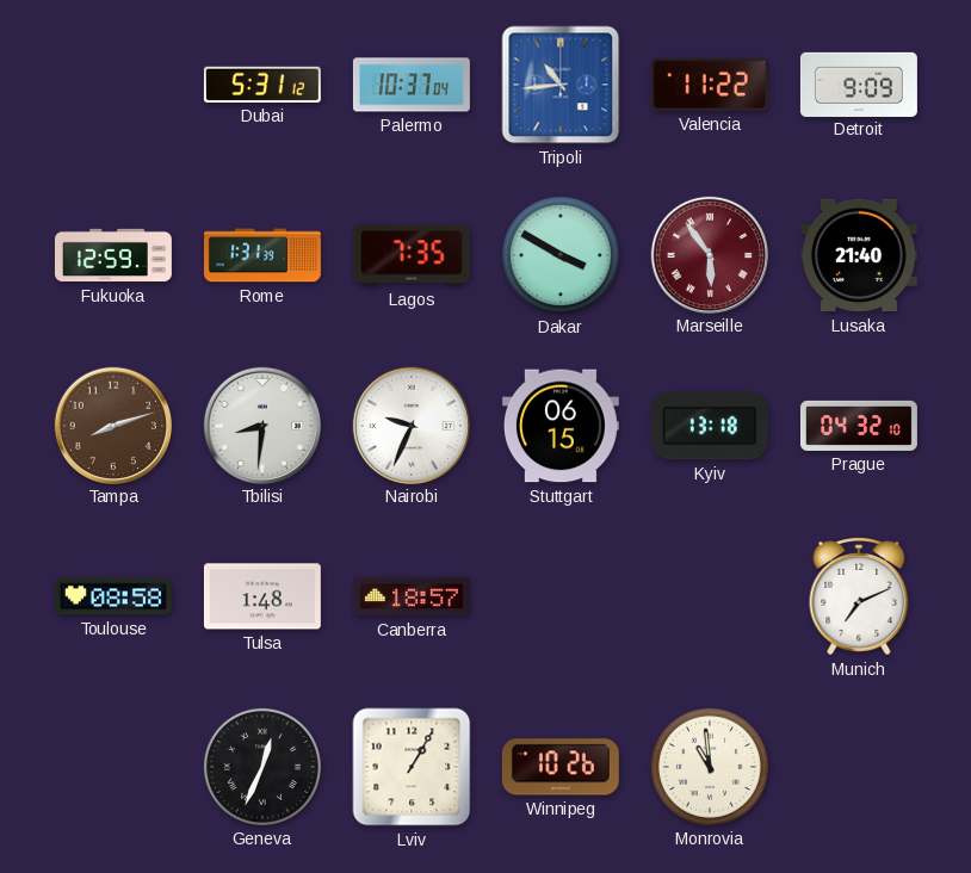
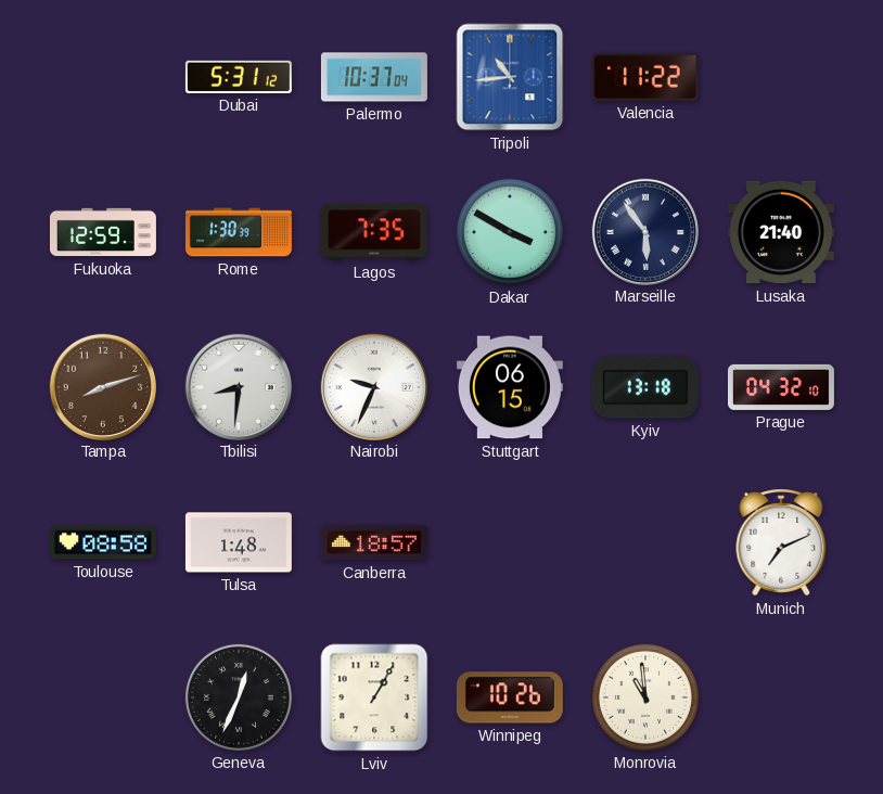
Detroit: 9:09 -> none (859, 83)
Rome: 1:31 -> 1:30 (239, 232)
Marseille dial: burgundy -> navy (644, 231)
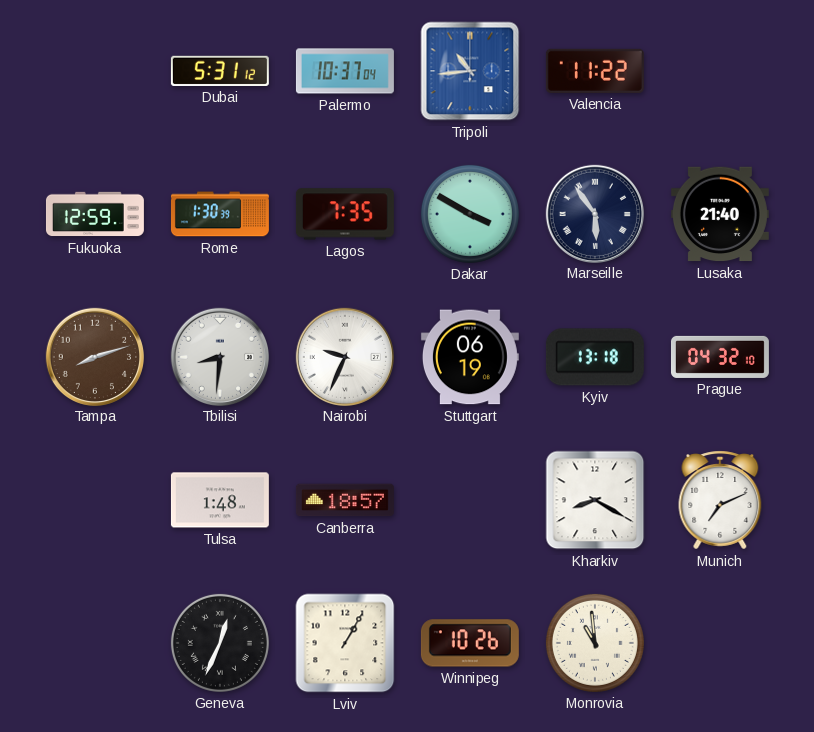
Stuttgart: 06:15 -> 06:19 (470, 357)
Toulouse: 08:58 -> none (103, 542)
Kharkiv: none -> 8:20 (595, 500)
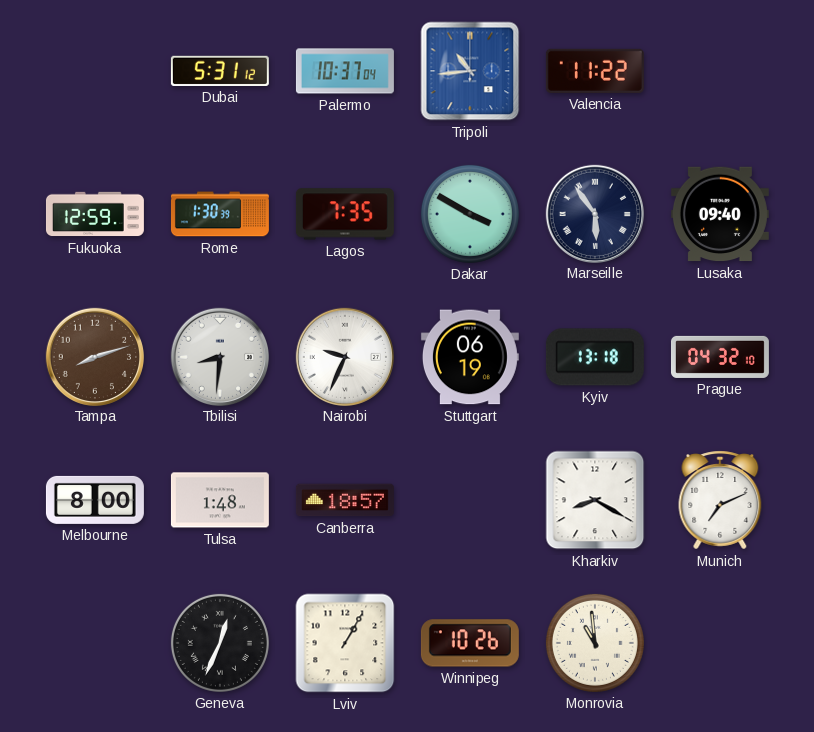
Lusaka: 21:40 -> 09:40 (720, 214)
Melbourne: none -> 8:00 (95, 500)
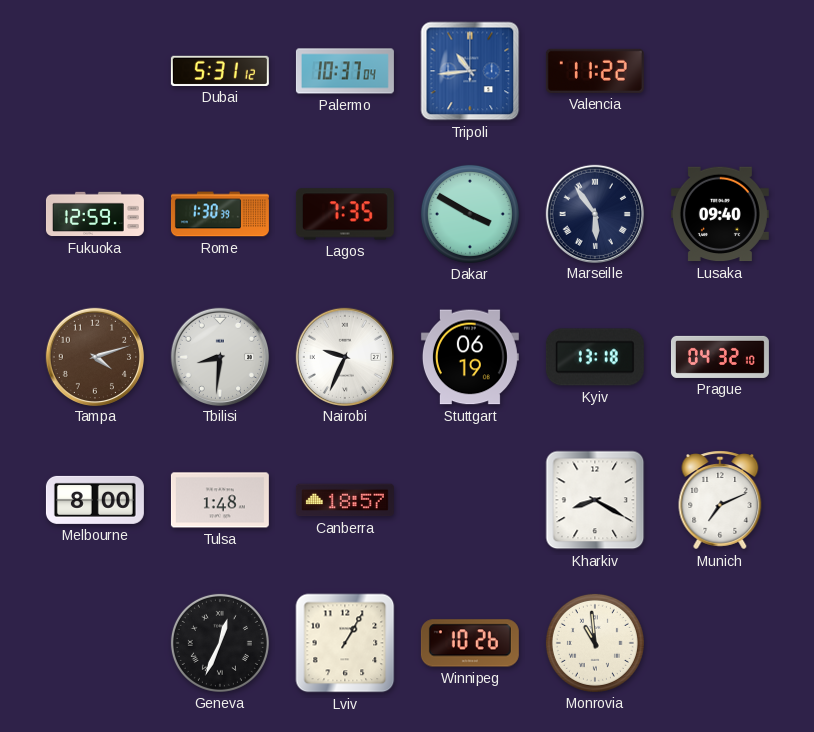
Tampa: 8:12 -> 4:12 (94, 356)
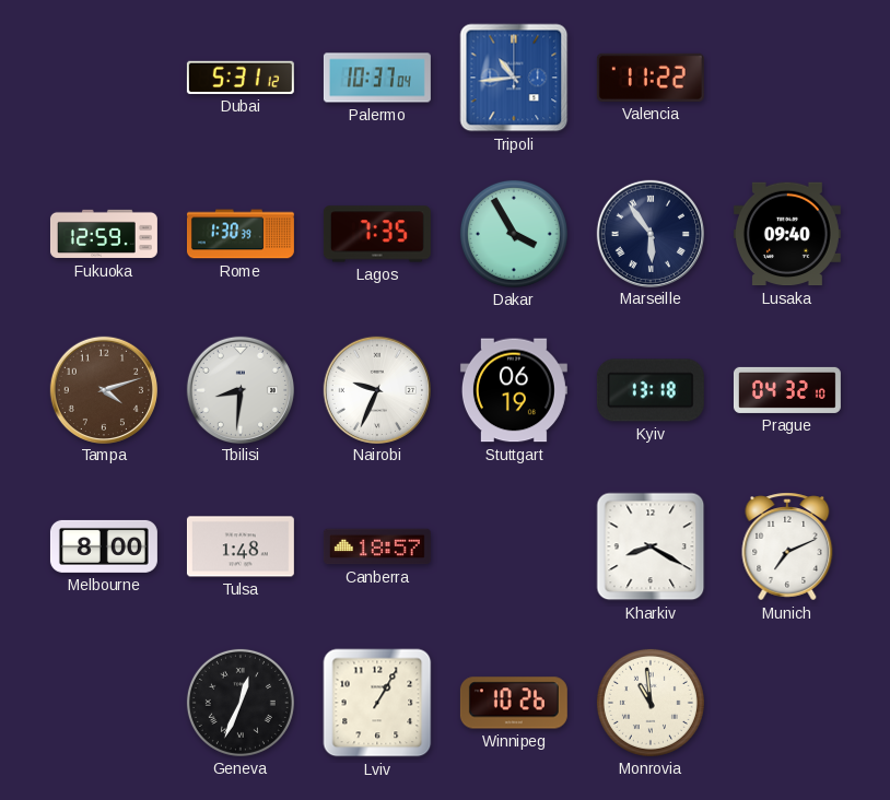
Dakar: 3:50 -> 3:55 (514, 234)
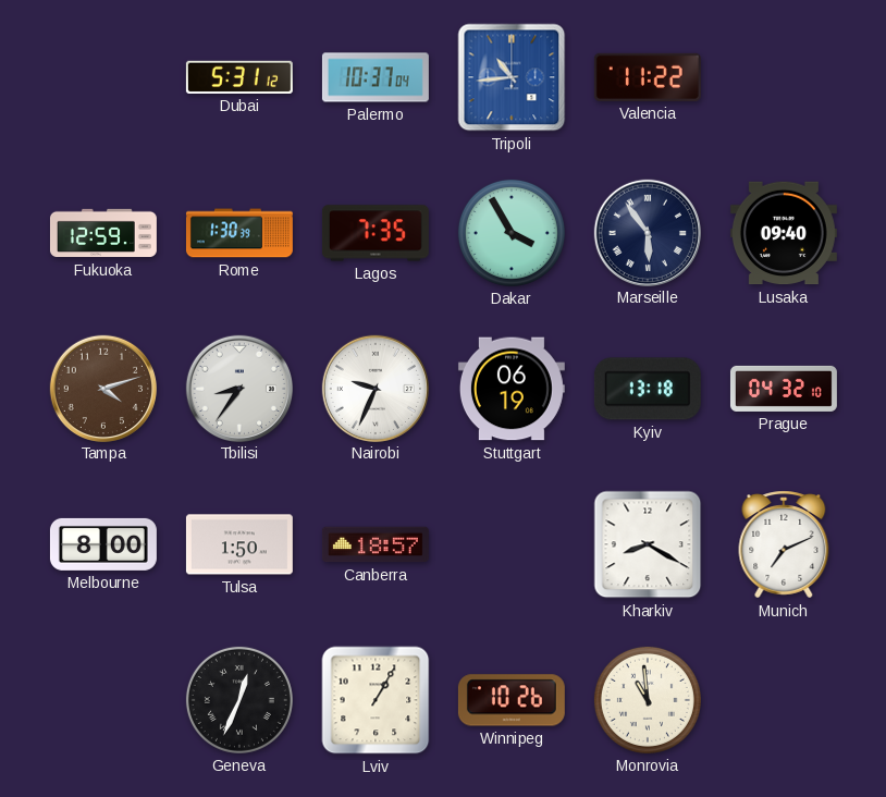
Tbilisi: 8:31 -> 8:36 (238, 388)
Tulsa: 1:48 -> 1:50 (239, 544)
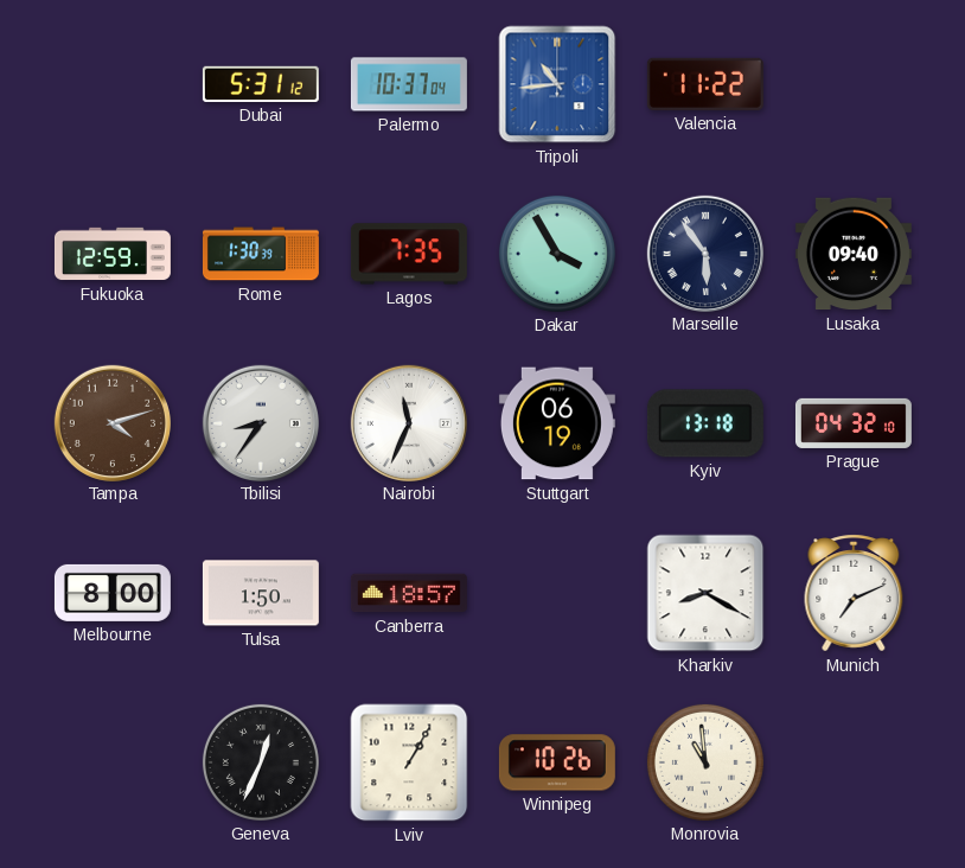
Nairobi: 9:34 -> 11:34 (408, 422)
